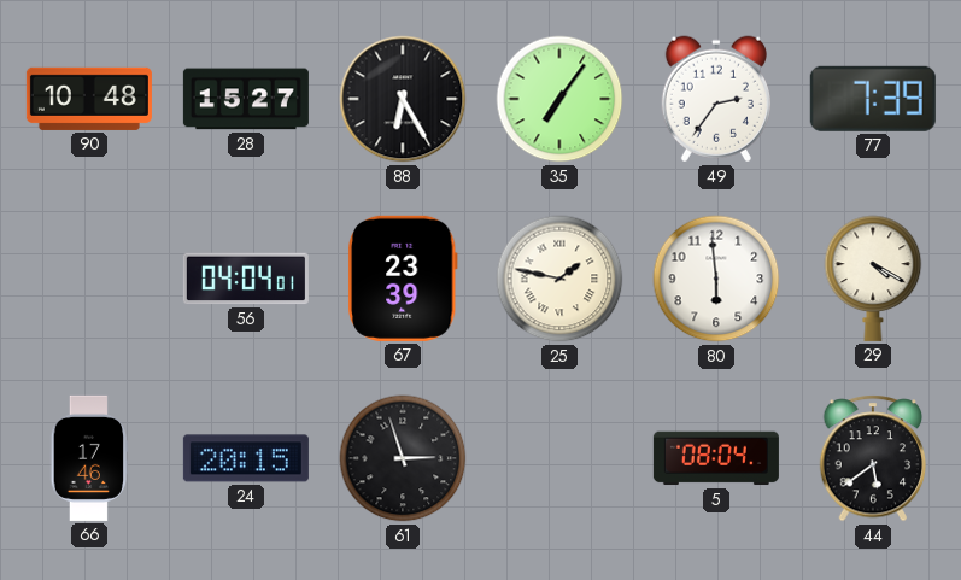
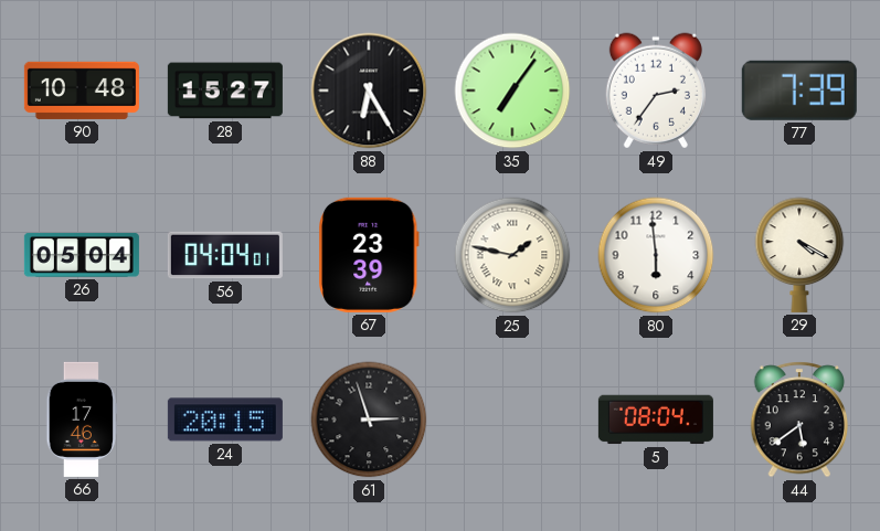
26: none -> 05:04 (82, 255)
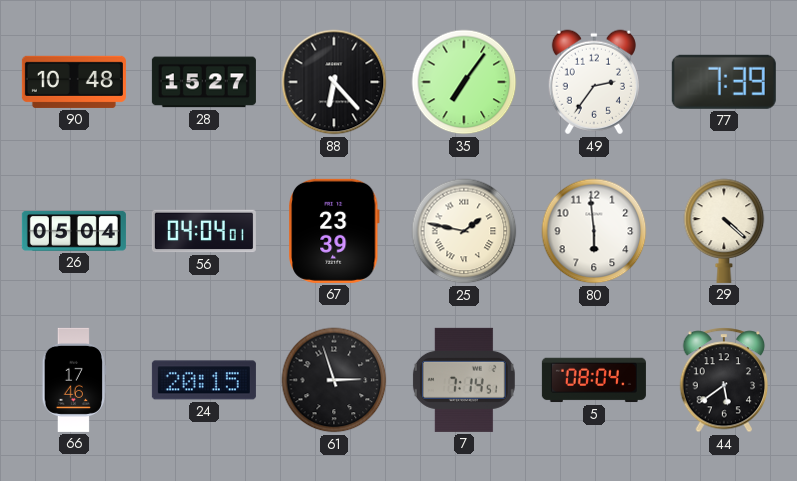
88: 6:25 -> 6:23 (334, 82)
29: 4:20 -> 4:22 (724, 231)
7: none -> 7:14 (464, 380)
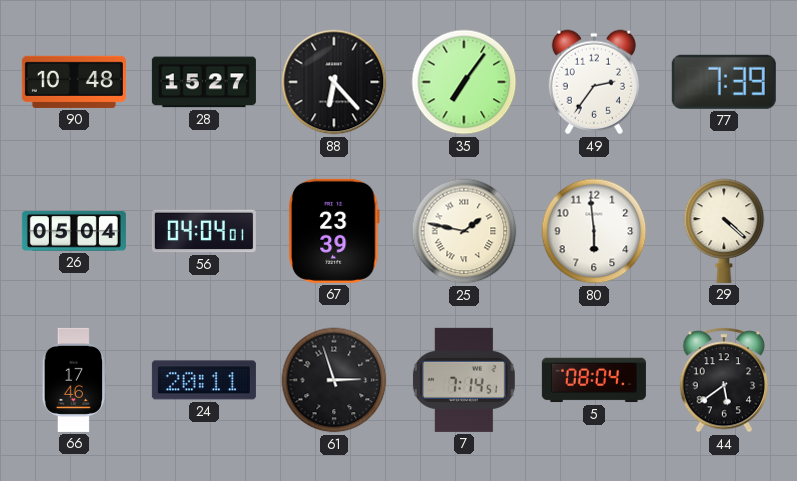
24: 20:15 -> 20:11 (204, 380)
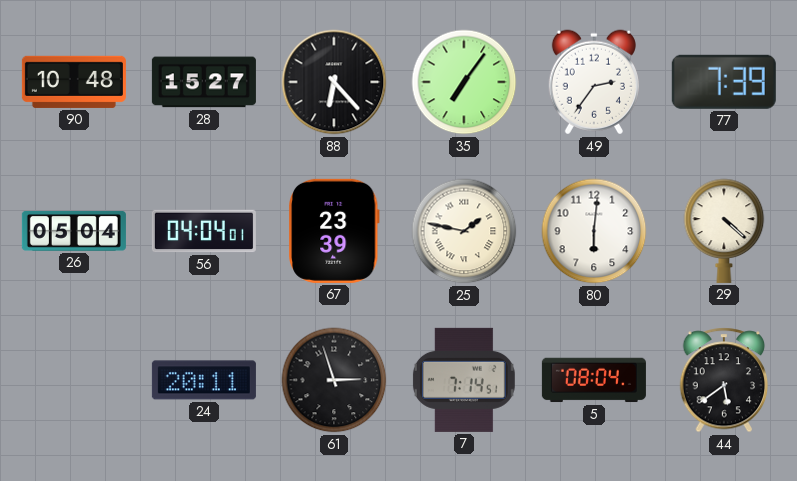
80: 5:59 -> 6:01 (594, 231)
66: 17:46 -> none (74, 380)
